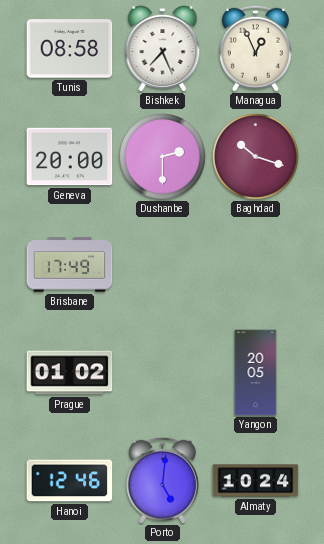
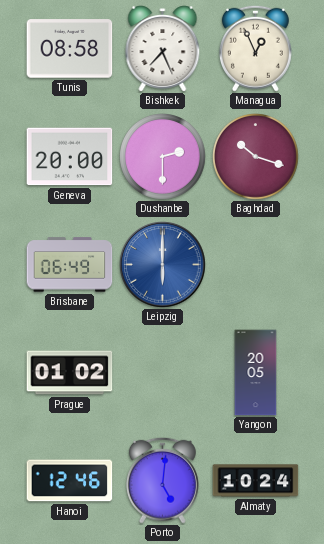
Brisbane: 17:49 -> 06:49 (70, 265)
Leipzig: none -> 6:00 (163, 265)
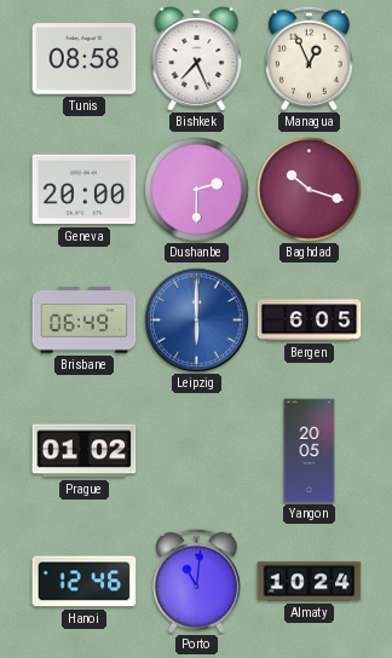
Bergen: none -> 6:05 (310, 321)
Porto: 5:01 -> 11:01 (196, 581)
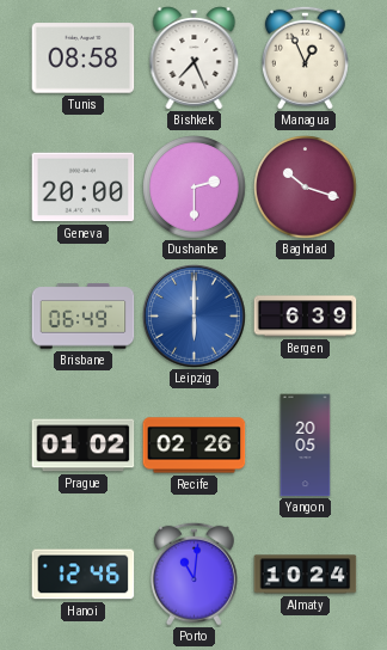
Bergen: 6:05 -> 6:39 (306, 317)
Recife: none -> 02:26 (195, 446)
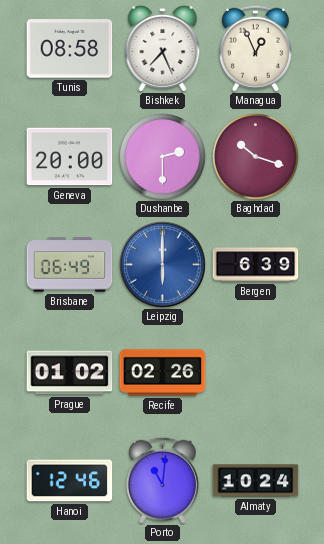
Yangon: 20:05 -> none (306, 446)
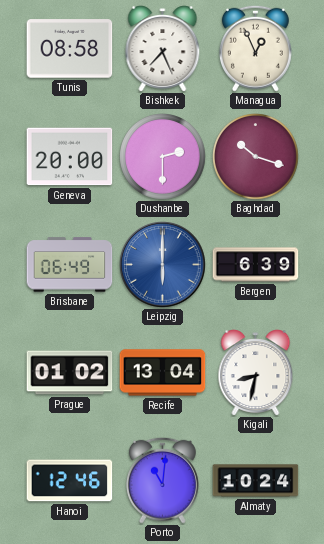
Recife: 02:26 -> 13:04 (163, 373)
Kigali: none -> 8:32 (256, 373)
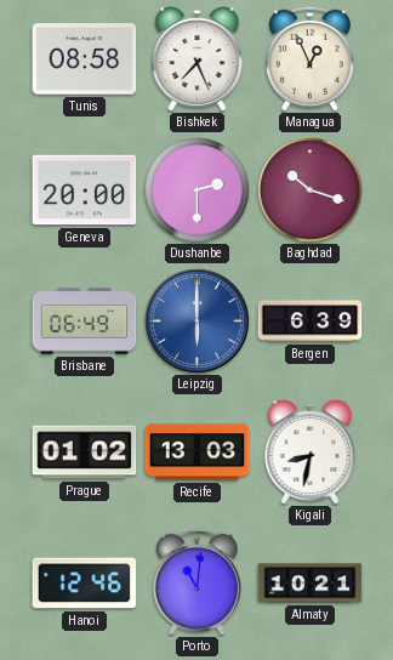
Recife: 13:04 -> 13:03 (198, 453)
Almaty: 10:24 -> 10:21 (311, 584)
